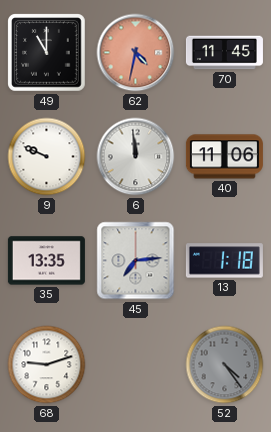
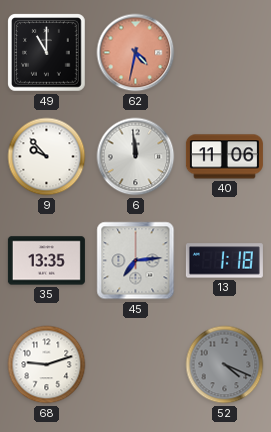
70: 11:45 -> none (224, 53)
9: 9:49 -> 9:53 (47, 157)
52: 4:24 -> 4:19 (225, 365)
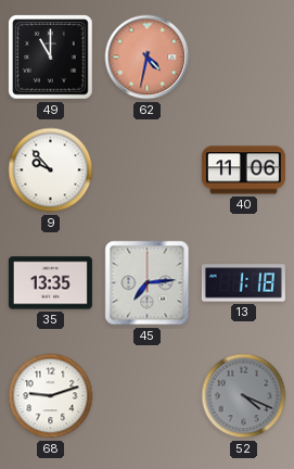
6: 11:59 -> none (136, 157)
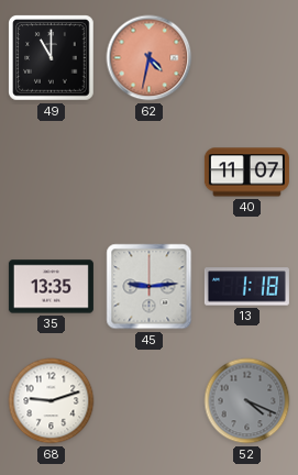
9: 9:53 -> none (51, 170)
40: 11:06 -> 11:07 (246, 173)
45: 7:14 -> 9:14 (150, 287)
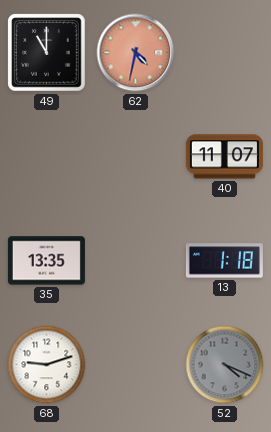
45: 9:14 -> none (150, 287)
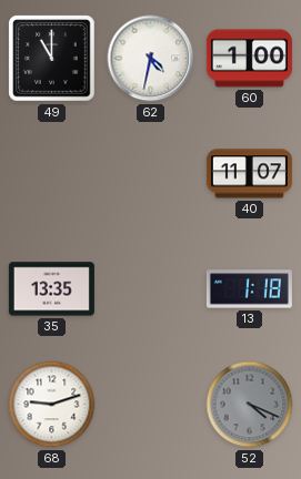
62 dial: salmon -> white (151, 59)
60: none -> 1:00 (249, 59)
